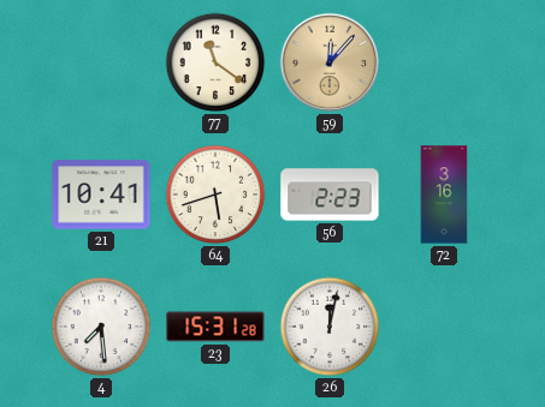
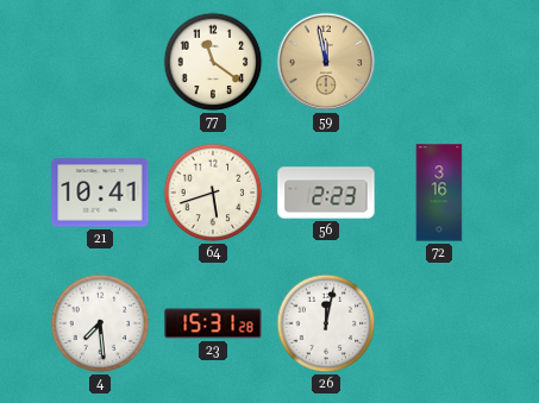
59: 12:07 -> 11:58 (326, 62)
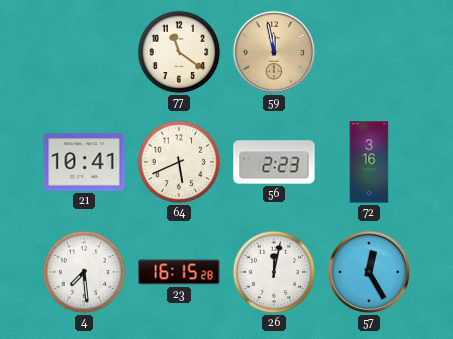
64: 5:42 -> 5:41 (179, 162)
23: 15:31 -> 16:15 (179, 272)
57: none -> 12:25 (369, 272)
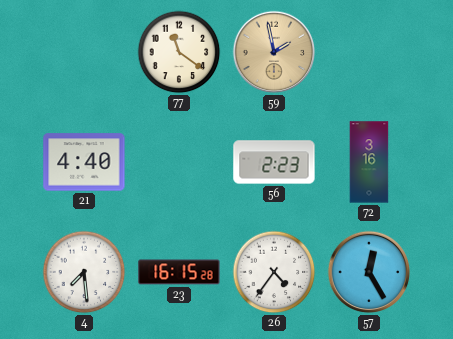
59: 11:58 -> 1:58 (274, 52)
21: 10:41 -> 4:40 (84, 162)
64: 5:41 -> none (179, 162)
26: 12:02 -> 4:36 (274, 272)
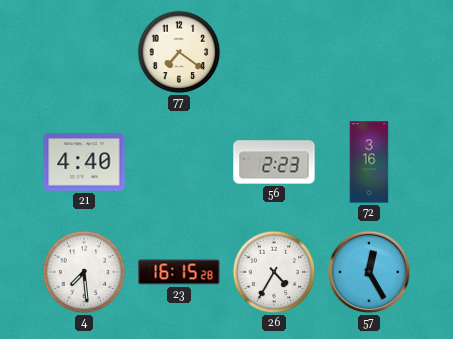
77: 11:21 -> 7:21 (179, 52)
59: 1:58 -> none (274, 52)
26: 4:36 -> 4:35 (274, 272)
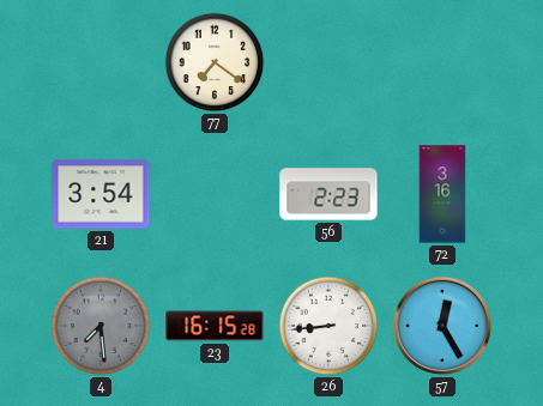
21: 4:40 -> 3:54 (101, 194)
4 dial: white -> grey (101, 326)
26: 4:35 -> 8:44 (328, 326)
